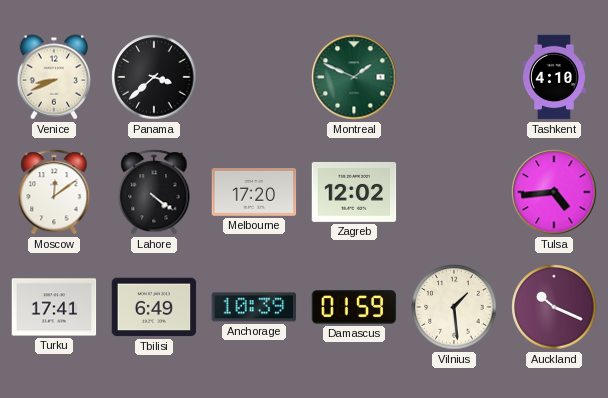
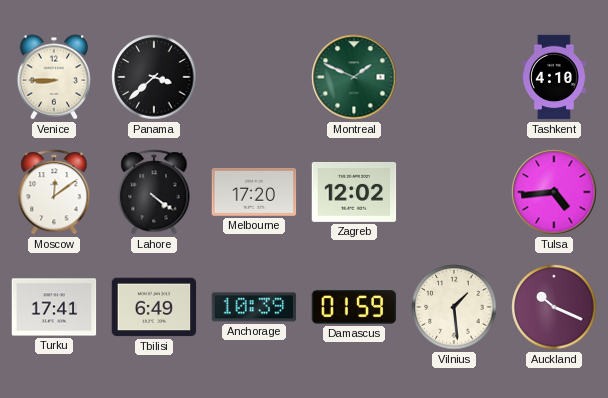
Venice: 8:41 -> 8:45 (54, 77)
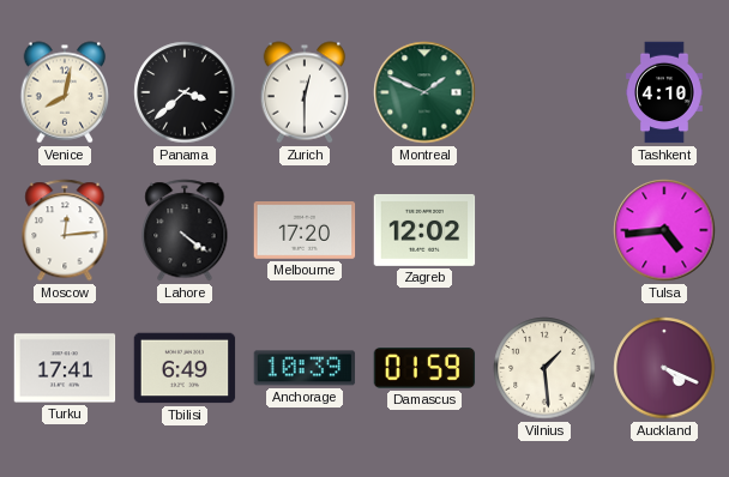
Venice: 8:45 -> 8:02 (65, 92)
Zurich: none -> 12:30 (305, 92)
Moscow: 12:09 -> 12:14 (65, 230)
Auckland: 10:19 -> 4:19 (664, 368)
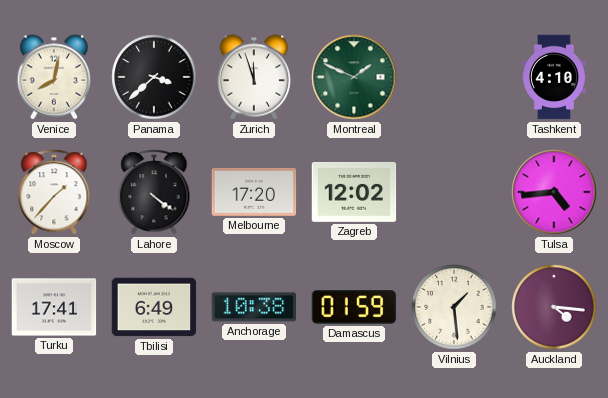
Zurich: 12:30 -> 11:57 (254, 77)
Moscow: 12:14 -> 1:37 (54, 192)
Anchorage: 10:39 -> 10:38 (254, 307)
Auckland: 4:19 -> 4:16 (554, 307)
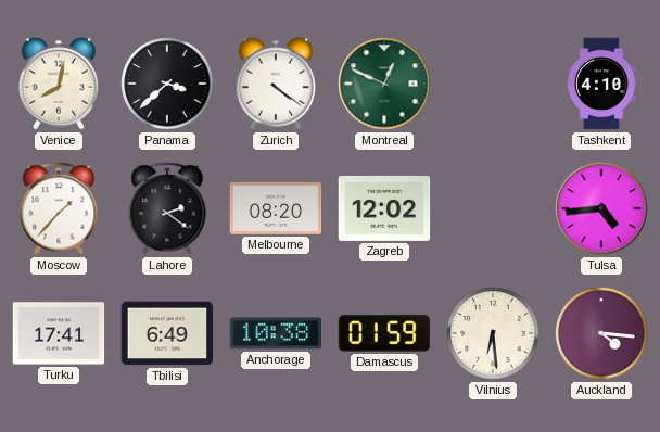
Zurich: 11:57 -> 4:21 (276, 84)
Montreal: 1:49 -> 12:49 (384, 84)
Lahore: 4:21 -> 2:21 (167, 208)
Melbourne: 17:20 -> 08:20 (276, 209)
Vilnius: 1:29 -> 6:29 (493, 333)
